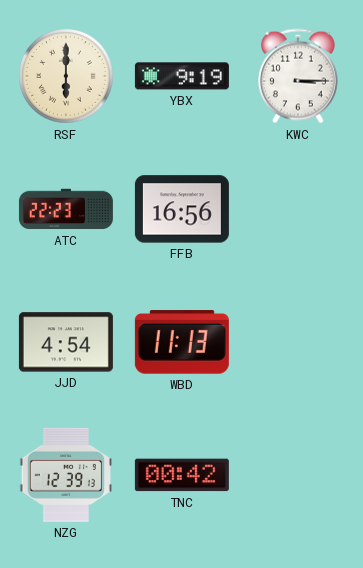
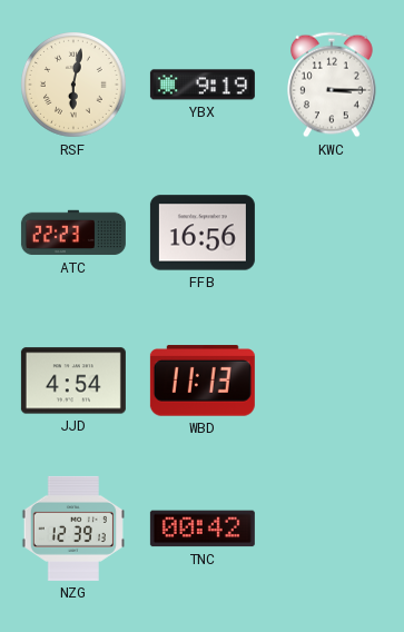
RSF: 6:00 -> 6:02 (75, 86)
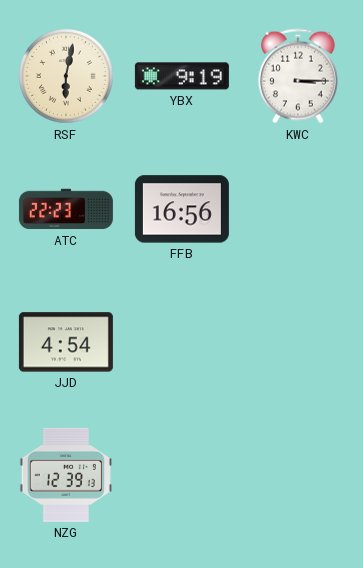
WBD: 11:13 -> none (203, 381)
TNC: 00:42 -> none (203, 529)
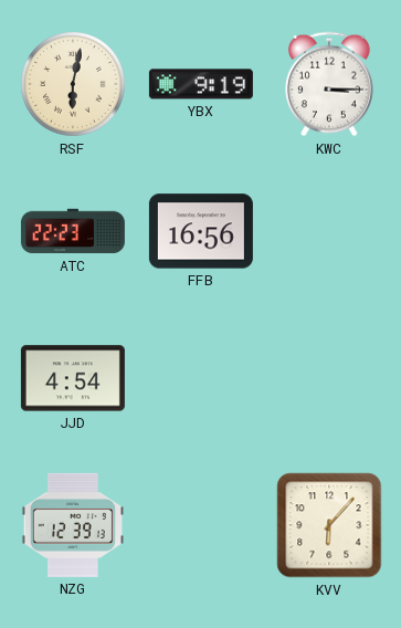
KVV: none -> 6:07 (329, 525)
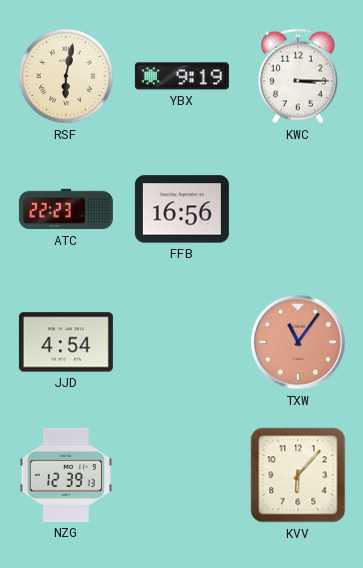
TXW: none -> 11:06 (298, 342)
